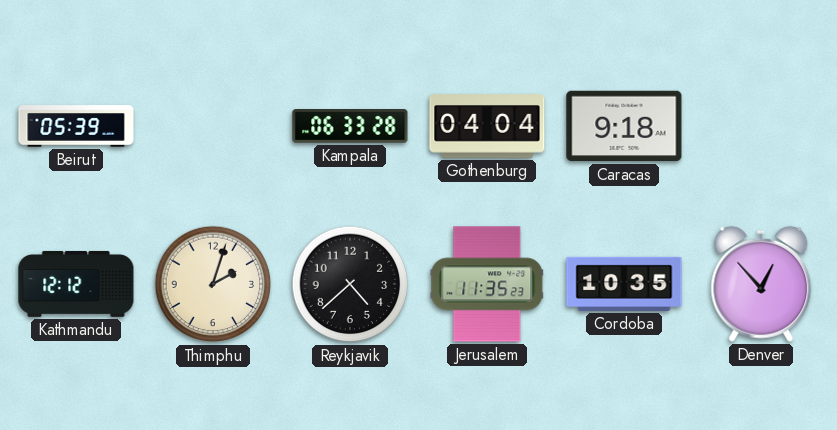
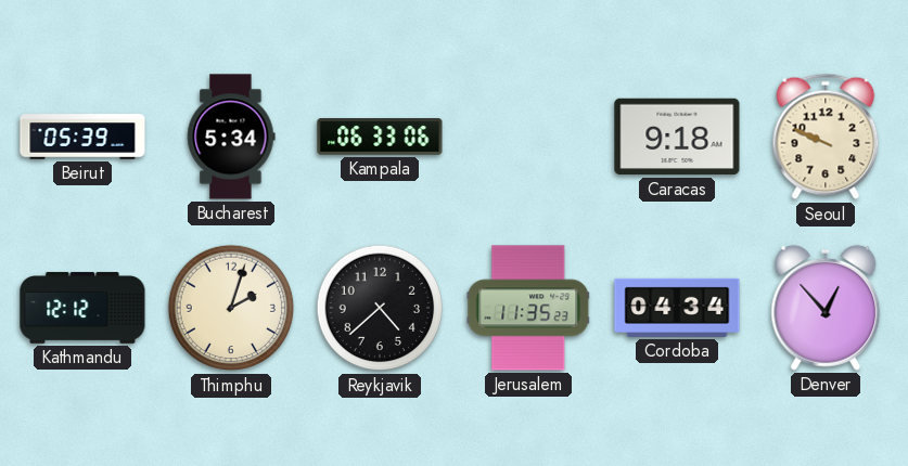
Bucharest: none -> 5:34 (231, 137)
Kampala: 06:33:28 -> 06:33:06 (380, 138)
Gothenburg: 04:04 -> none (487, 126)
Seoul: none -> 9:49 (826, 137)
Cordoba: 10:35 -> 04:34 (677, 308)
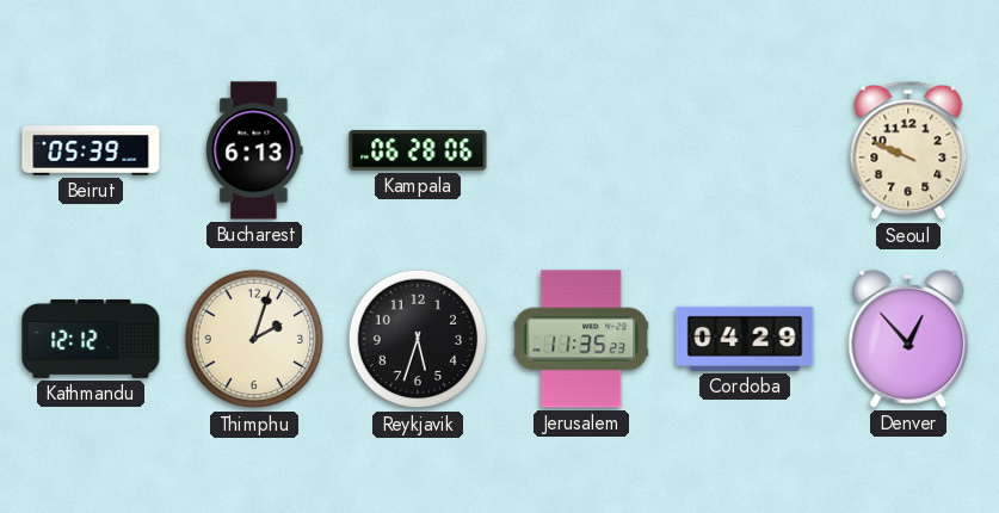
Bucharest: 5:34 -> 6:13 (254, 150)
Kampala: 06:33 -> 06:28 (418, 152)
Caracas: 9:18 -> none (677, 137)
Reykjavik: 4:38 -> 5:33 (418, 339)
Cordoba: 04:34 -> 04:29 (745, 339)
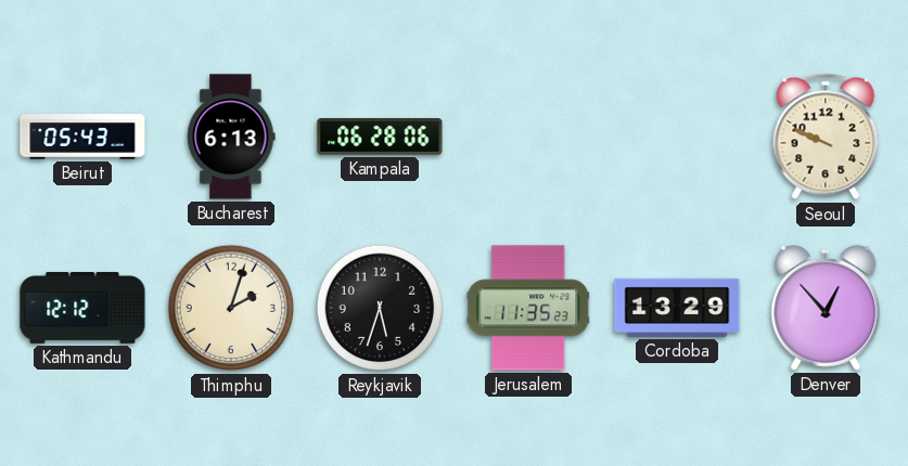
Beirut: 05:39 -> 05:43 (82, 137)
Cordoba: 04:29 -> 13:29 (677, 308)
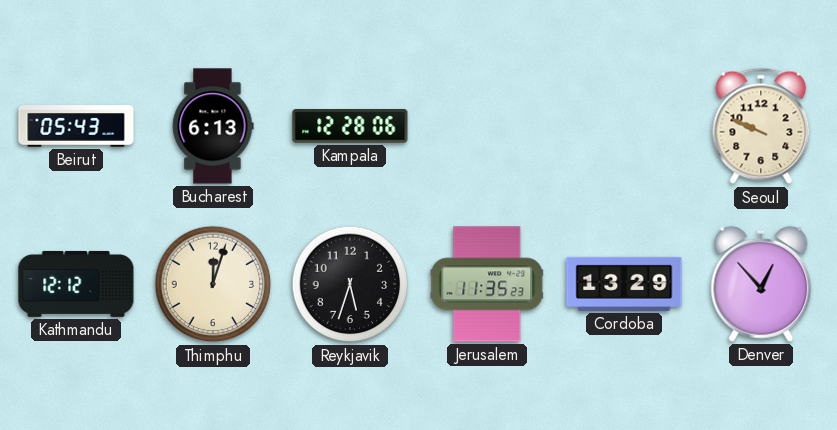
Kampala: 06:28 -> 12:28 (350, 127)
Thimphu: 2:03 -> 12:03 (213, 284)
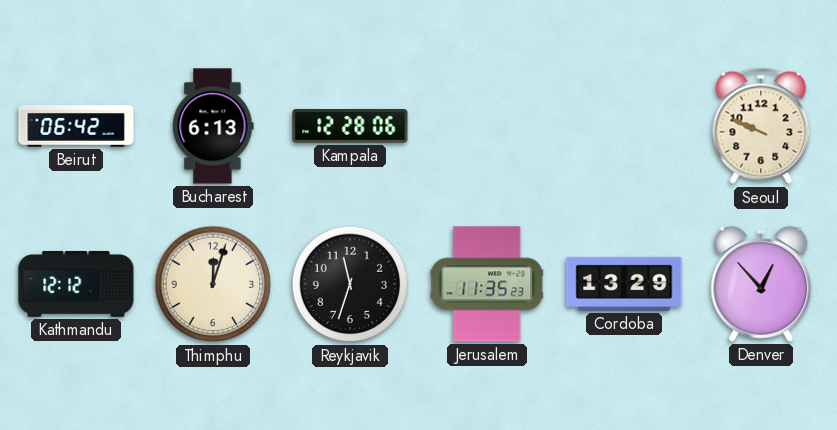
Beirut: 05:43 -> 06:42 (76, 126)
Reykjavik: 5:33 -> 11:33 (350, 284)
